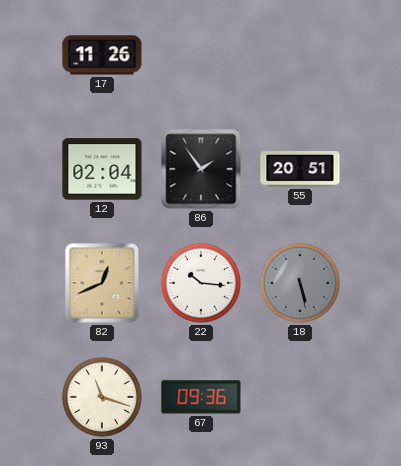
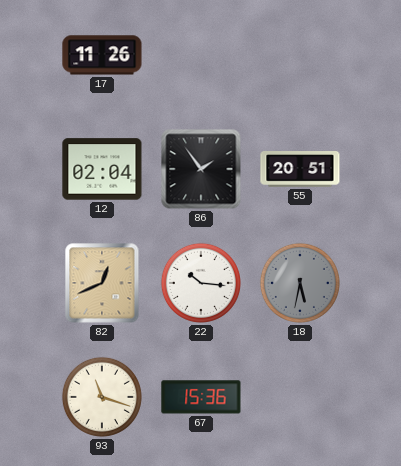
18: 5:28 -> 5:32 (300, 283)
67: 09:36 -> 15:36 (201, 397)
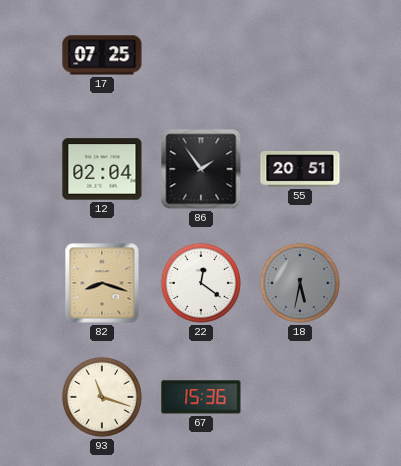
17: 11:26 -> 07:25 (102, 55)
82: 12:41 -> 8:18 (102, 283)
22: 10:16 -> 12:21 (201, 283)
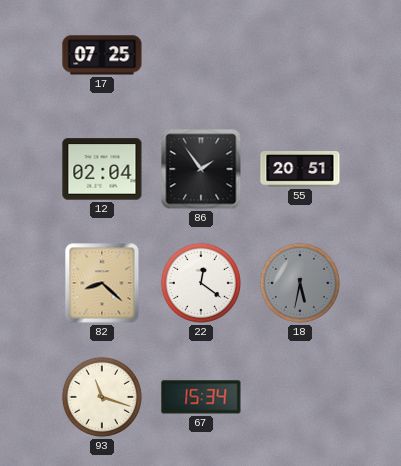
82: 8:18 -> 8:22 (102, 283)
67: 15:36 -> 15:34 (201, 397)
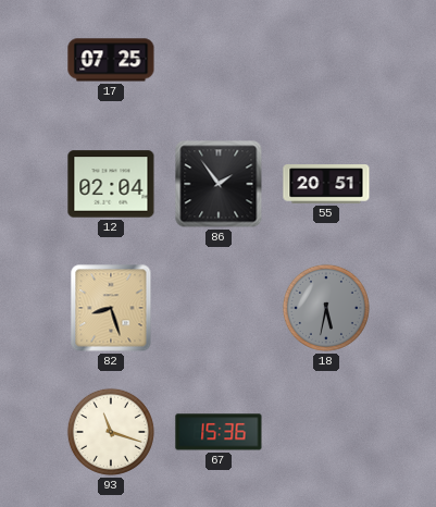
82: 8:22 -> 8:27 (111, 308)
22: 12:21 -> none (201, 283)
67: 15:34 -> 15:36 (219, 432)
